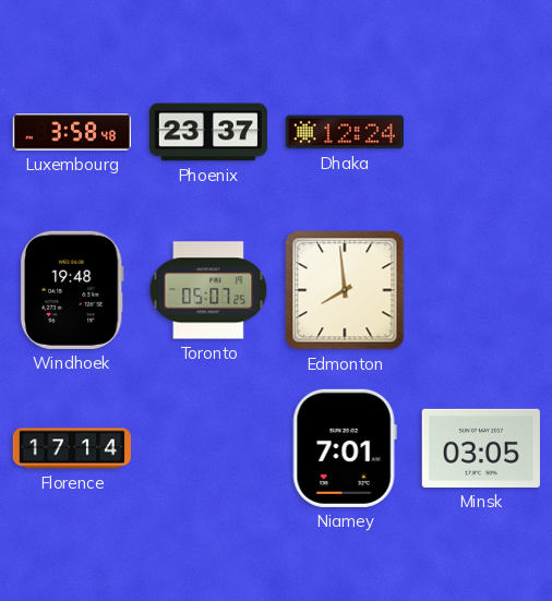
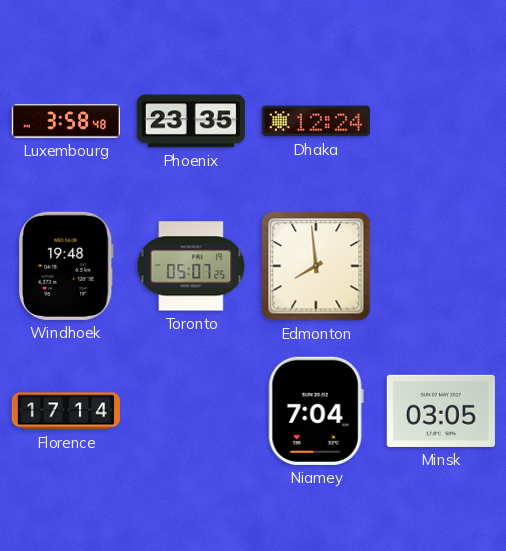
Phoenix: 23:37 -> 23:35 (191, 121)
Niamey: 7:01 -> 7:04 (316, 411)
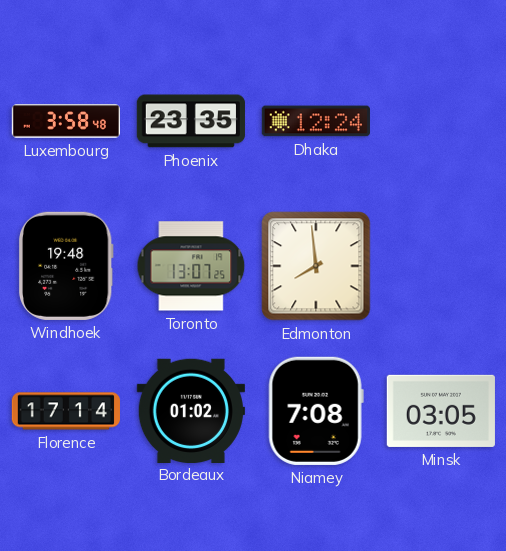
Toronto: 05:07 -> 13:07 (191, 266)
Bordeaux: none -> 01:02 (191, 410)
Niamey: 7:04 -> 7:08 (316, 411)
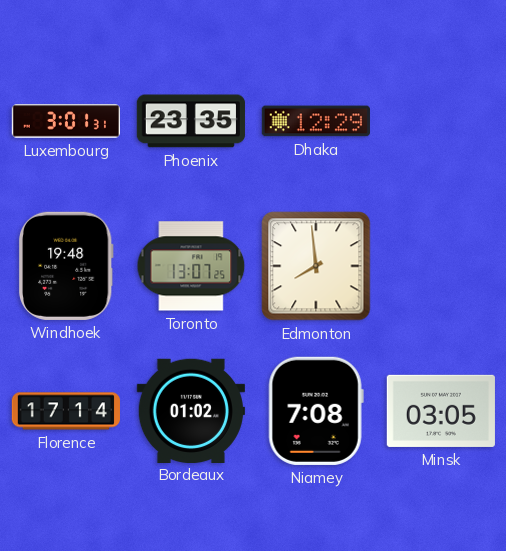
Luxembourg: 3:58 -> 3:01 (65, 121)
Dhaka: 12:24 -> 12:29 (316, 121)
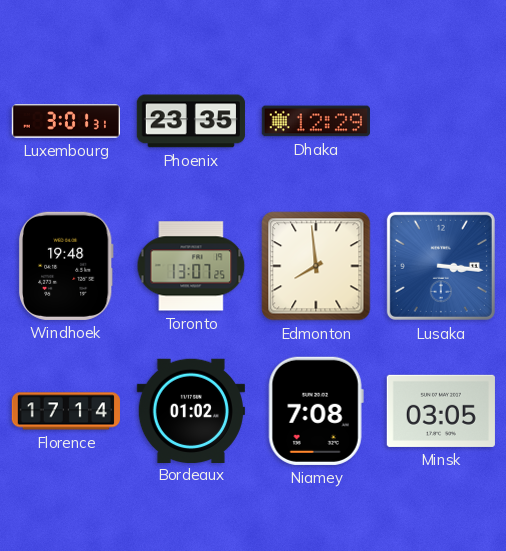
Lusaka: none -> 3:16 (441, 266)
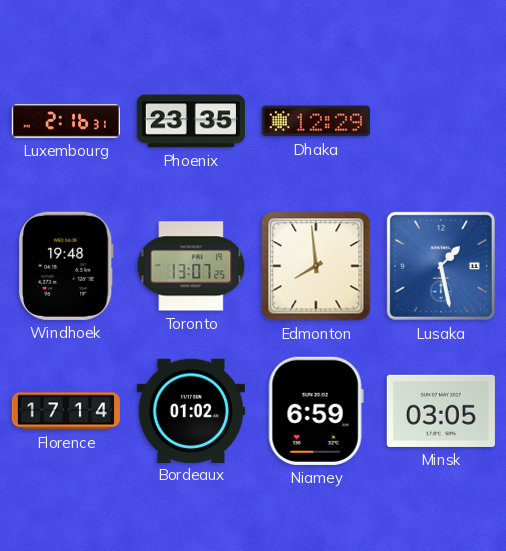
Luxembourg: 3:01 -> 2:16 (65, 121)
Lusaka: 3:16 -> 1:28 (441, 266)
Niamey: 7:08 -> 6:59 (316, 411)
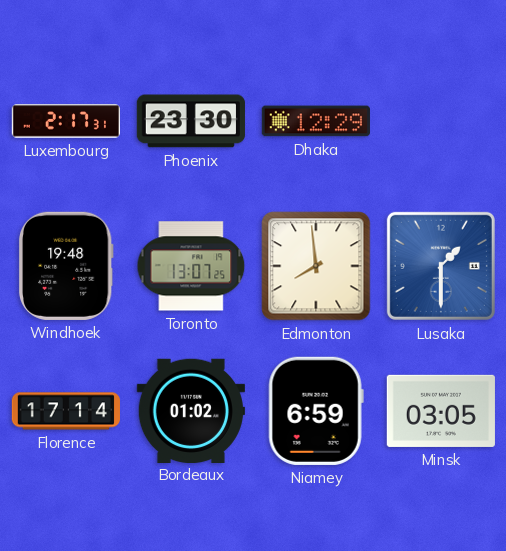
Luxembourg: 2:16 -> 2:17 (65, 121)
Phoenix: 23:35 -> 23:30 (191, 121)
Lusaka: 1:28 -> 1:30 (441, 266)
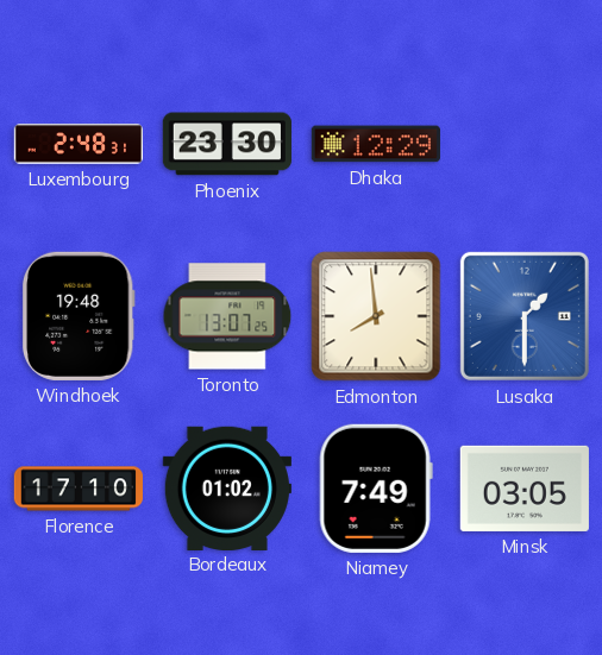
Luxembourg: 2:17 -> 2:48 (77, 144)
Florence: 17:14 -> 17:10 (79, 489)
Niamey: 6:59 -> 7:49 (376, 489)
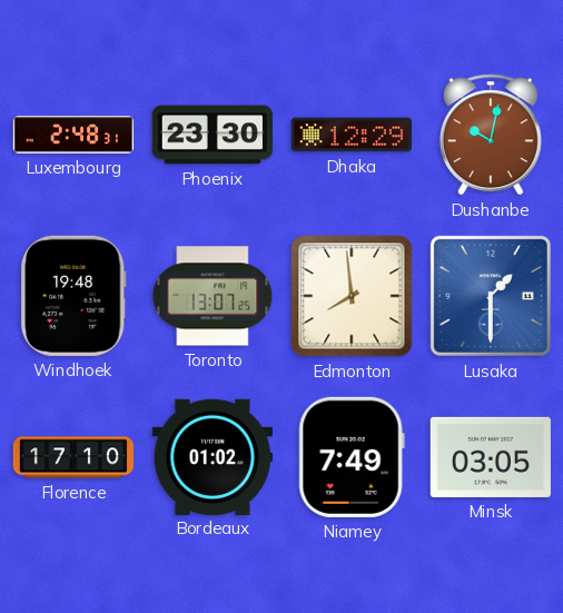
Dushanbe: none -> 10:02 (491, 135)
